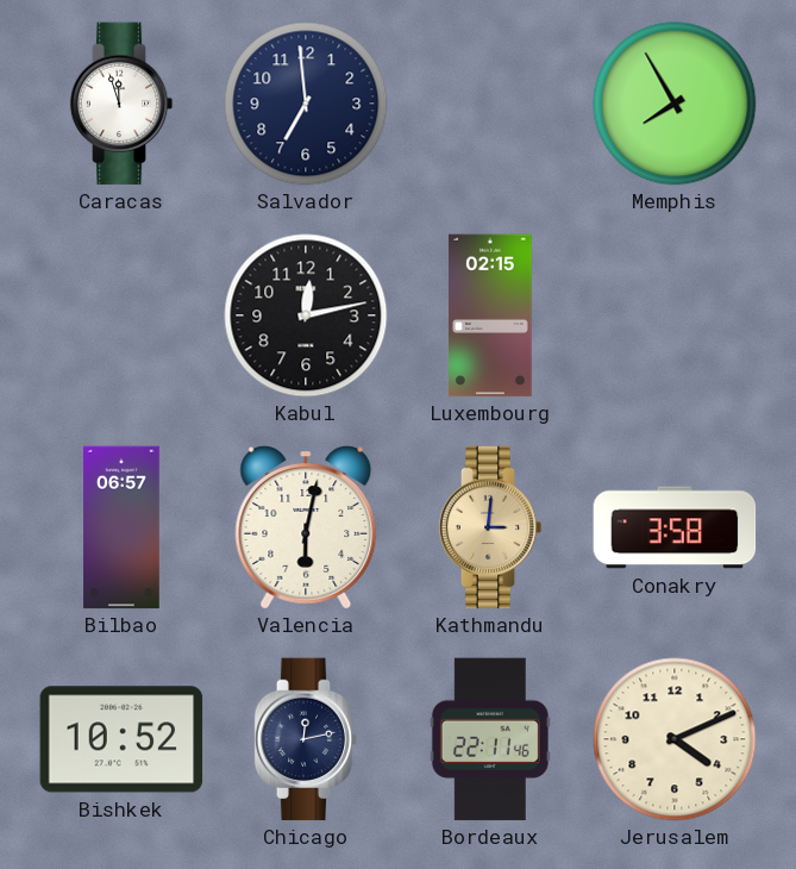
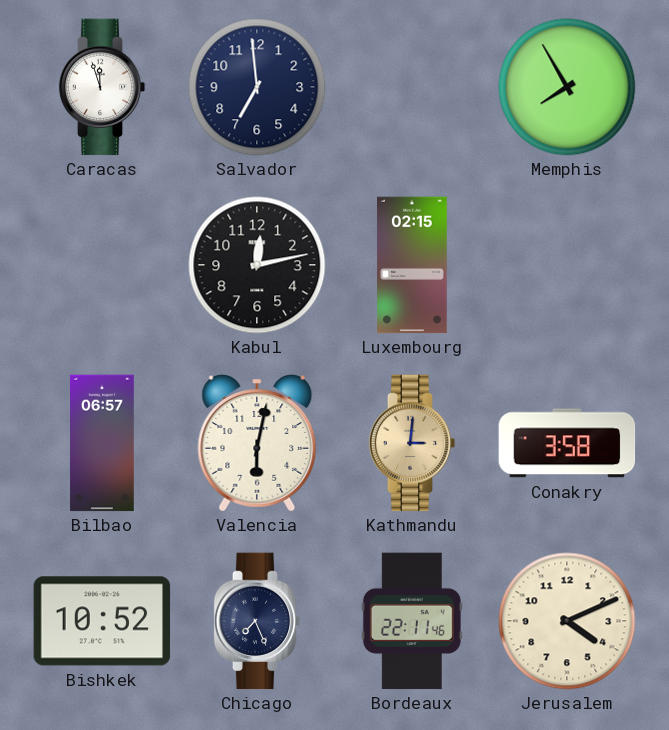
Chicago: 12:13 -> 7:26 (257, 621)
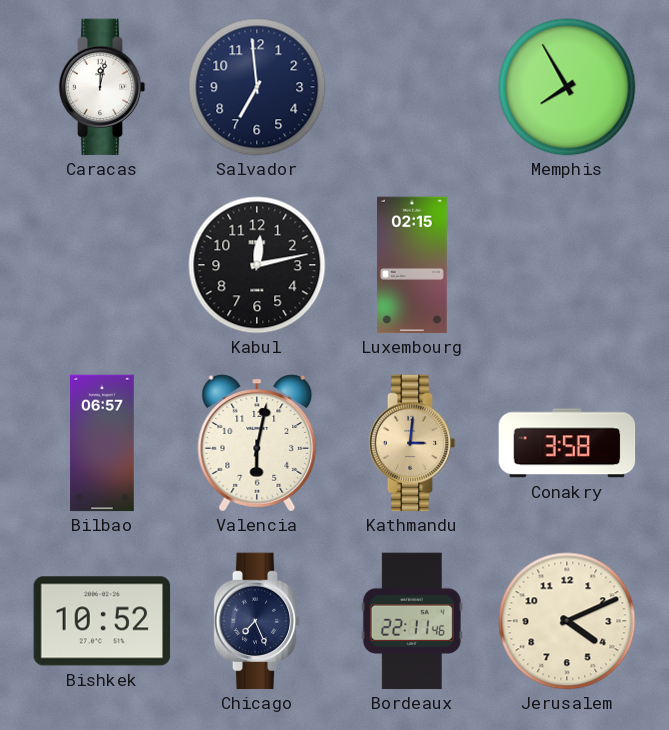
Caracas: 11:57 -> 12:02 (102, 87)
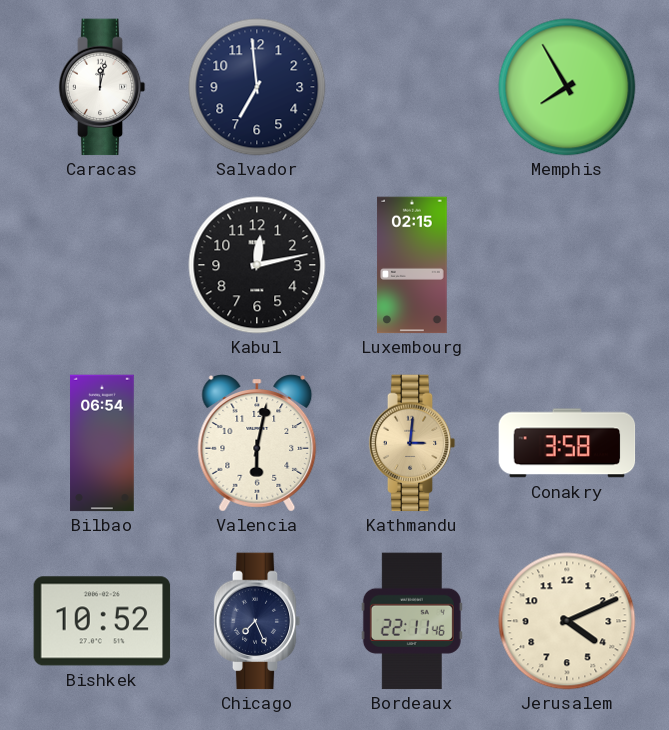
Bilbao: 06:57 -> 06:54 (102, 443)
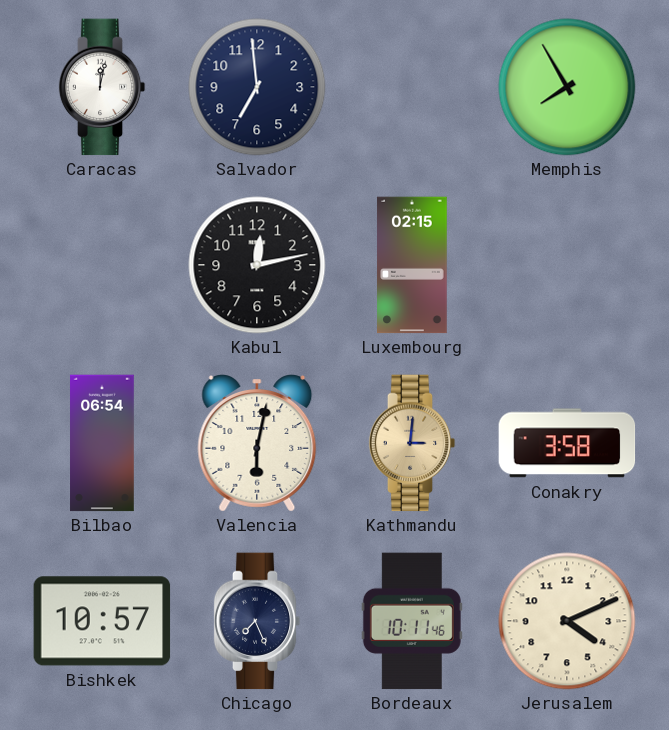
Bishkek: 10:52 -> 10:57 (102, 621)
Bordeaux: 22:11 -> 10:11 (412, 621)
